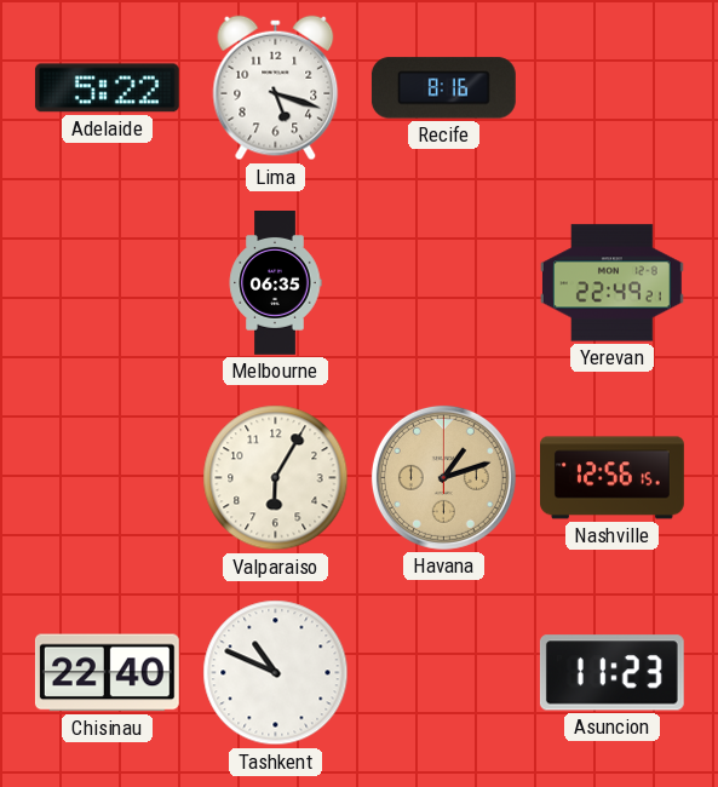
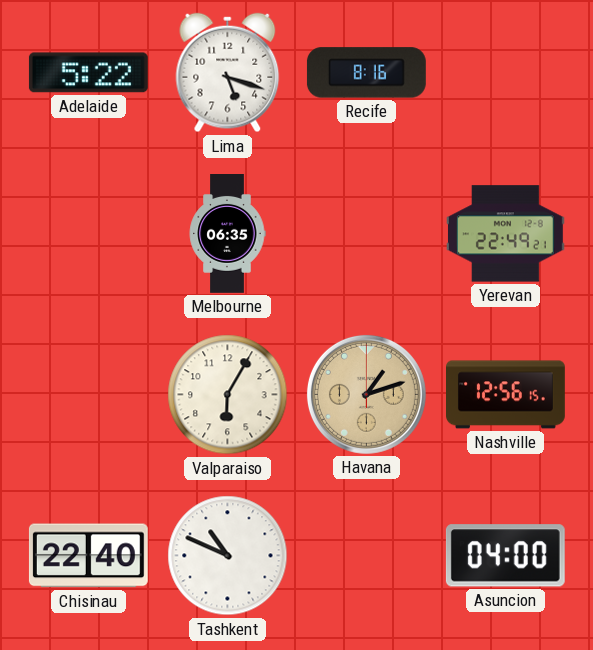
Asuncion: 11:23 -> 04:00 (505, 556)
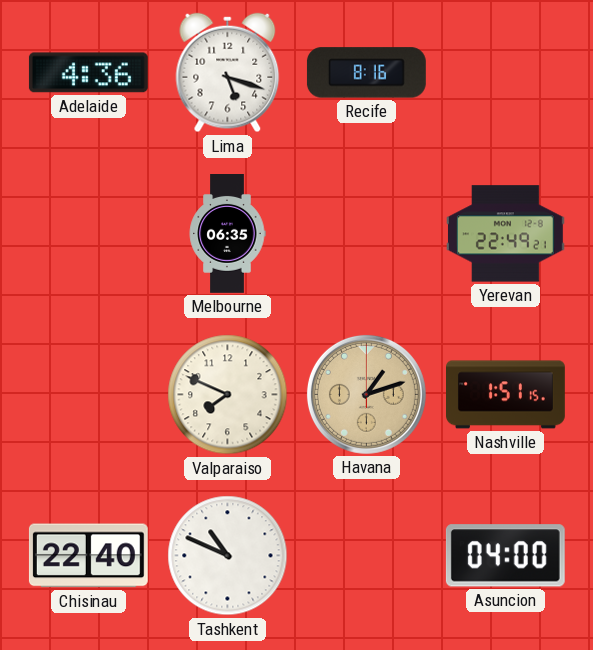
Adelaide: 5:22 -> 4:36 (88, 73)
Valparaiso: 6:05 -> 7:49 (228, 395)
Nashville: 12:56 -> 1:51 (506, 395)
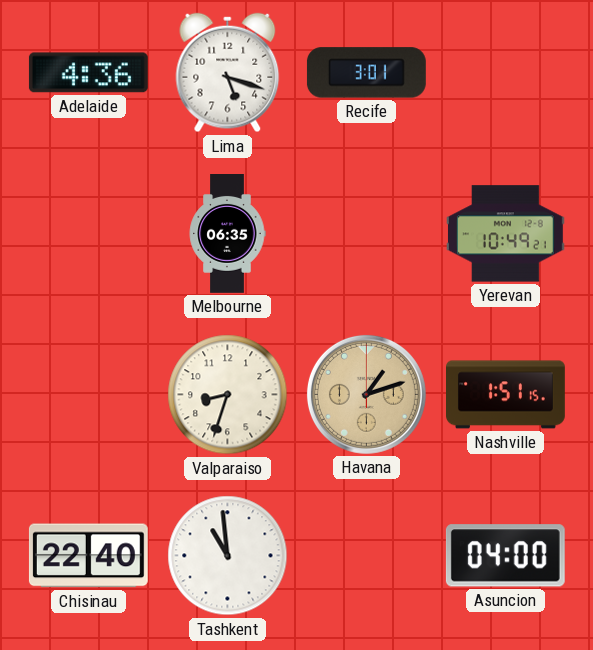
Recife: 8:16 -> 3:01 (366, 73)
Yerevan: 22:49 -> 10:49 (505, 234)
Valparaiso: 7:49 -> 8:33 (228, 395)
Tashkent: 10:49 -> 10:59 (228, 556)
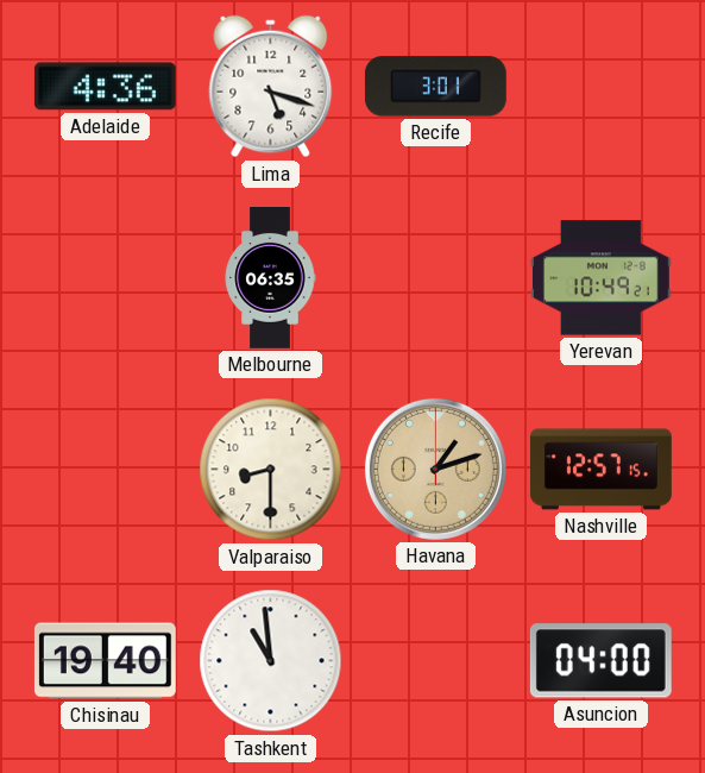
Valparaiso: 8:33 -> 8:30 (271, 470)
Nashville: 1:51 -> 12:57 (602, 470)
Chisinau: 22:40 -> 19:40 (105, 661)
